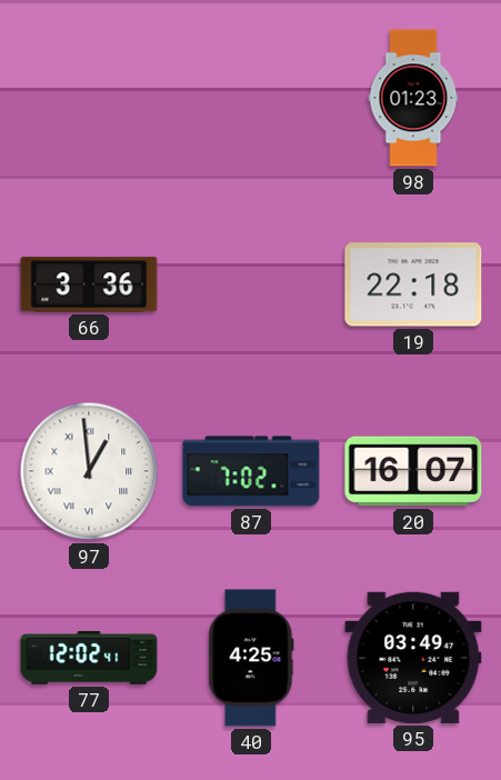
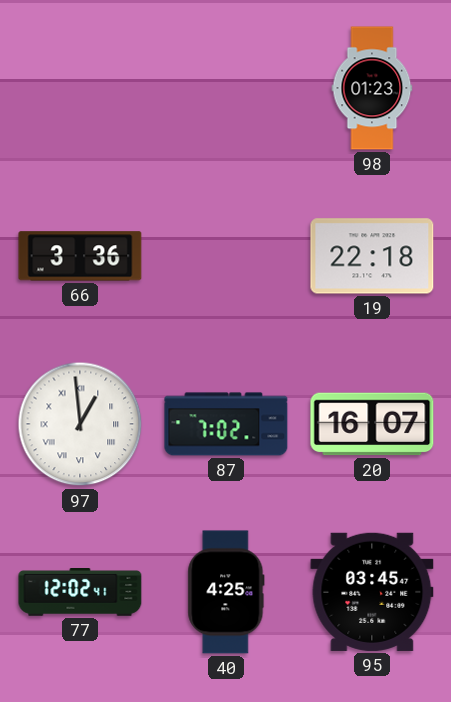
95: 03:49 -> 03:45 (372, 592)
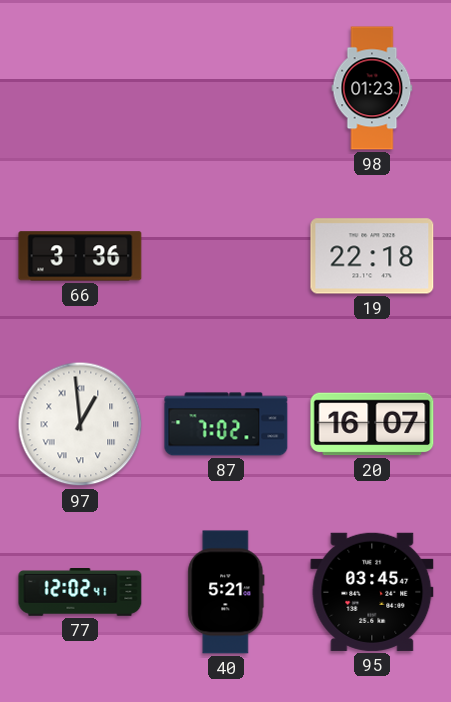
40: 4:25 -> 5:21 (226, 592)
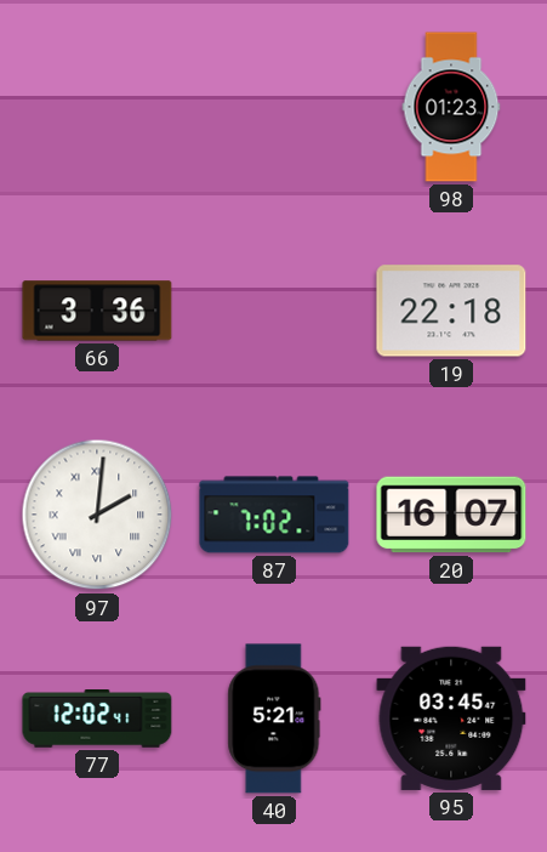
97: 12:59 -> 2:01 (97, 515)
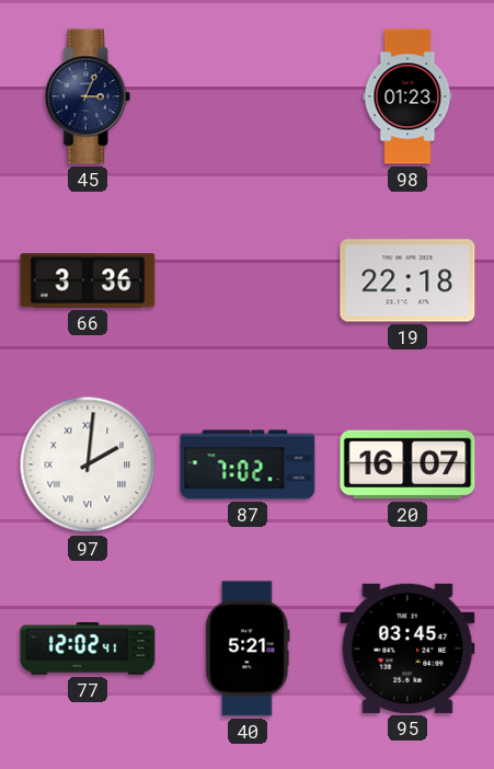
45: none -> 3:04 (88, 96)
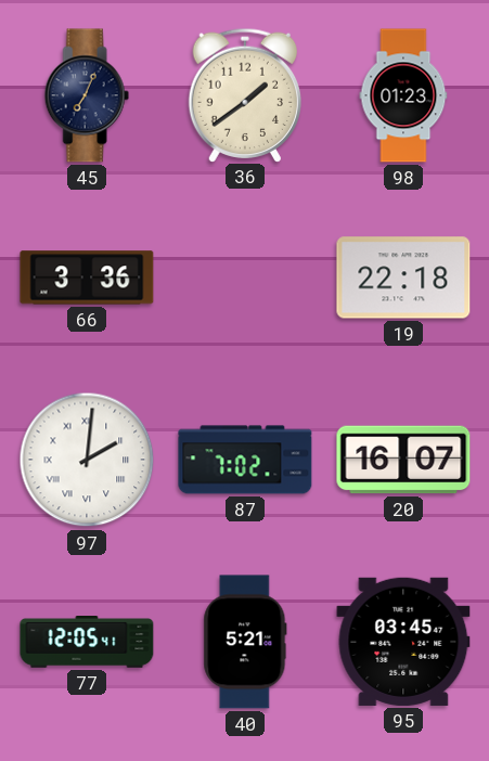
45: 3:04 -> 7:04 (87, 95)
36: none -> 1:39 (245, 94)
77: 12:02 -> 12:05 (87, 643)
